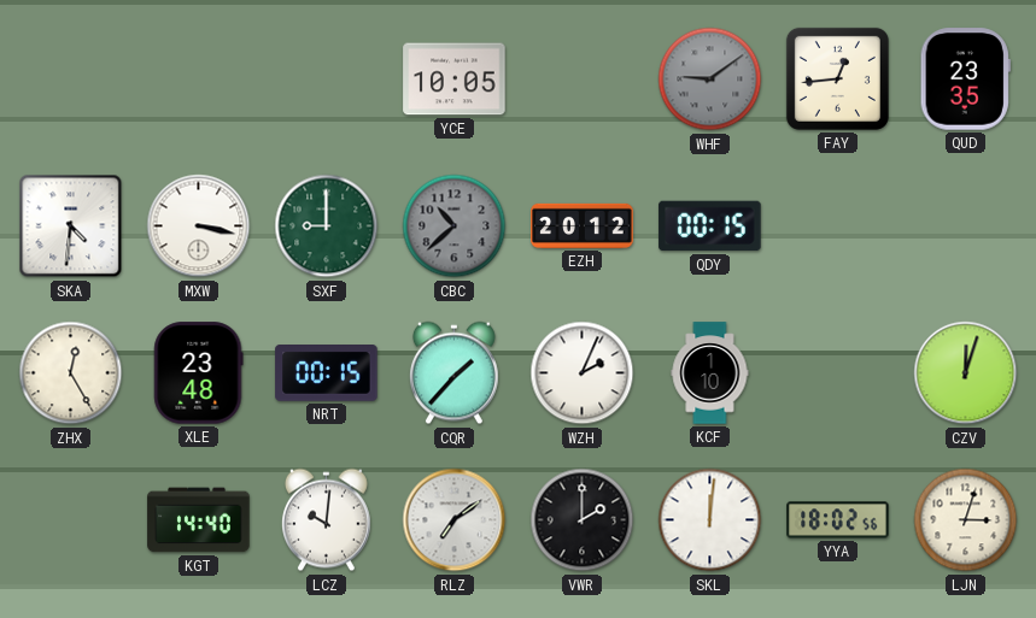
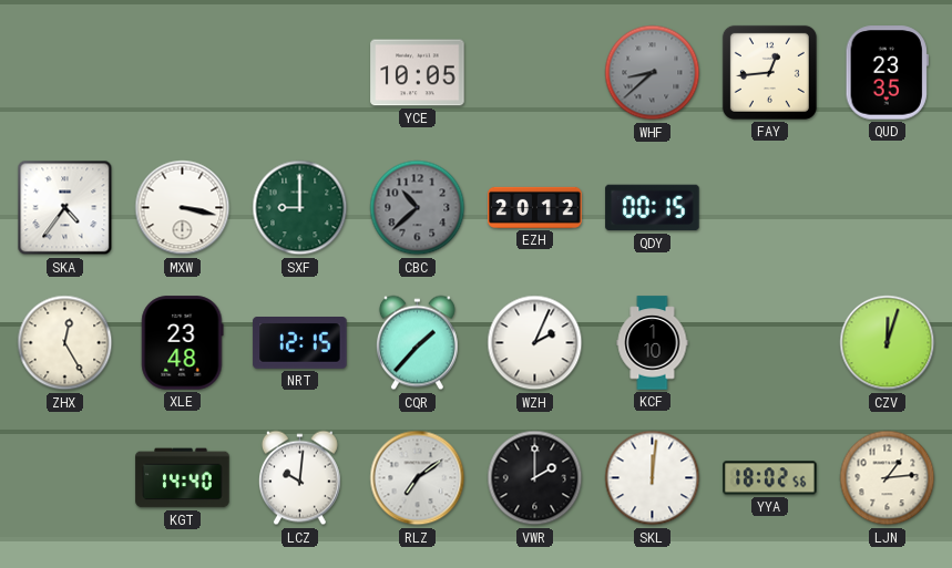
WHF: 9:09 -> 8:38 (653, 73)
SKA: 4:31 -> 4:36 (65, 208)
NRT: 00:15 -> 12:15 (300, 343)
LJN: 3:03 -> 1:14 (888, 478)
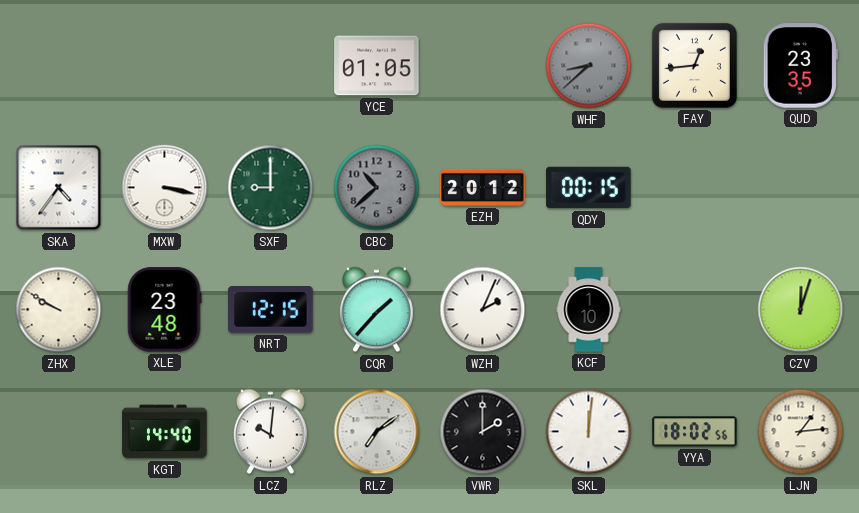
YCE: 10:05 -> 01:05 (377, 66)
ZHX: 12:25 -> 9:50 (59, 310)
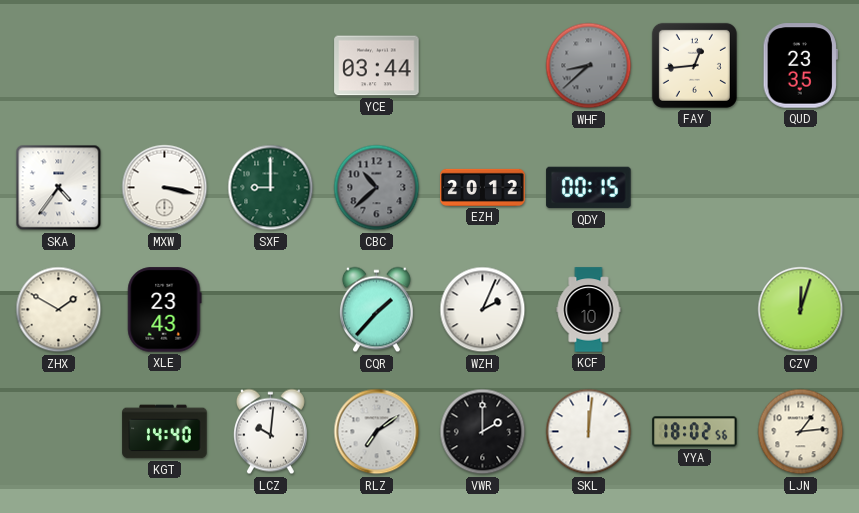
YCE: 01:05 -> 03:44 (377, 66)
ZHX: 9:50 -> 1:50 (59, 310)
XLE: 23:48 -> 23:43 (165, 310)
NRT: 12:15 -> none (271, 310)
